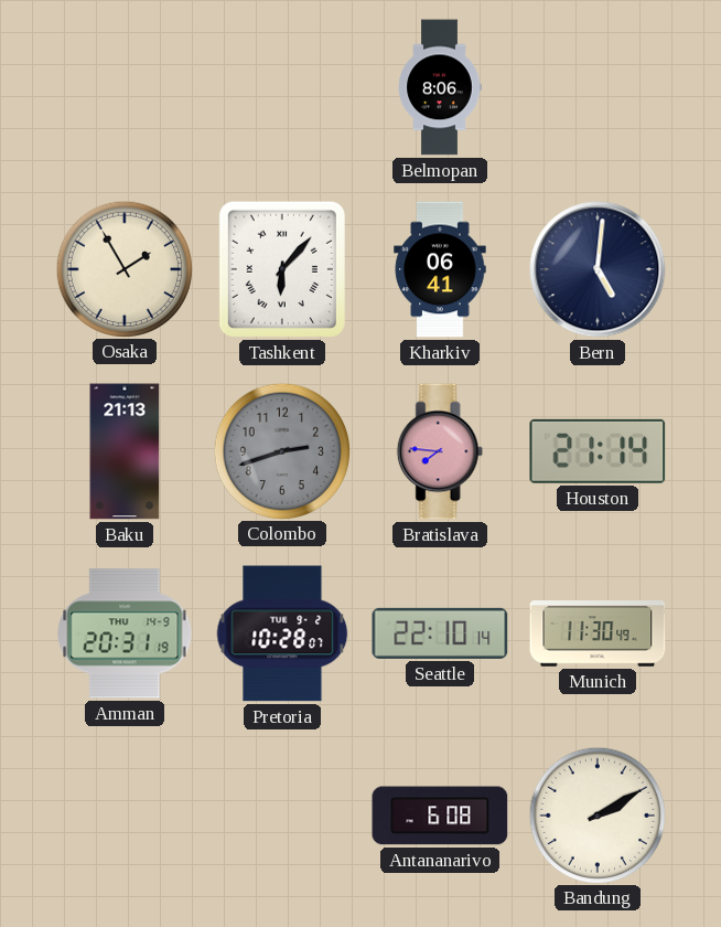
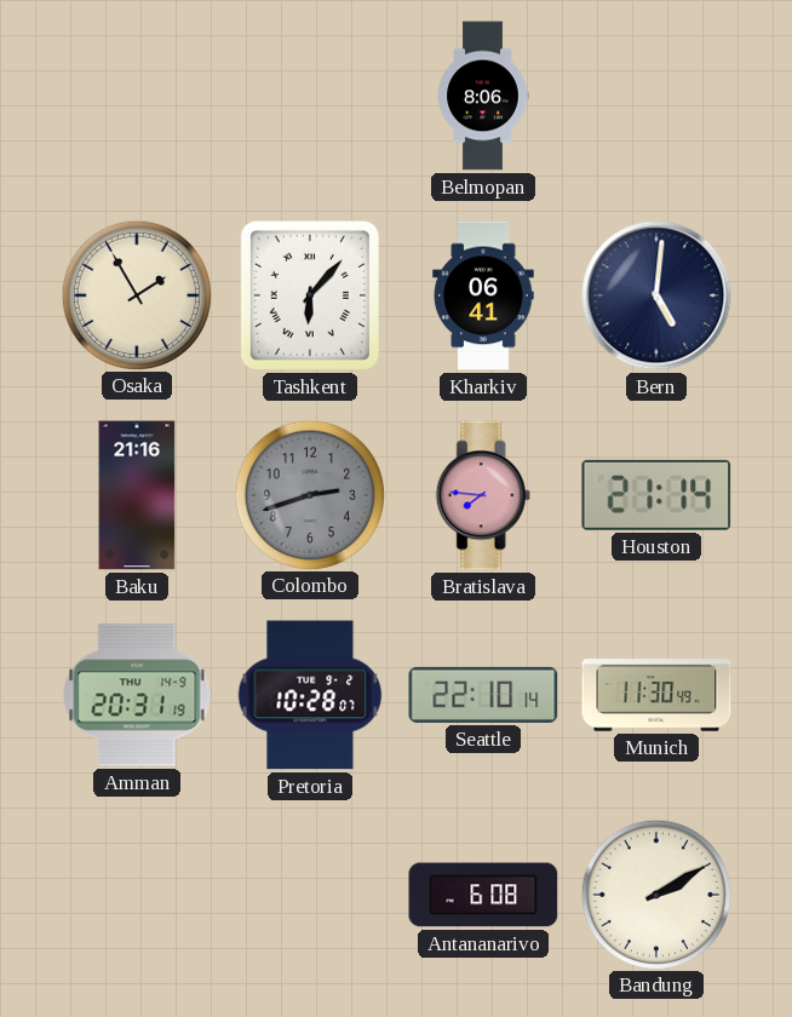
Baku: 21:13 -> 21:16 (137, 495)
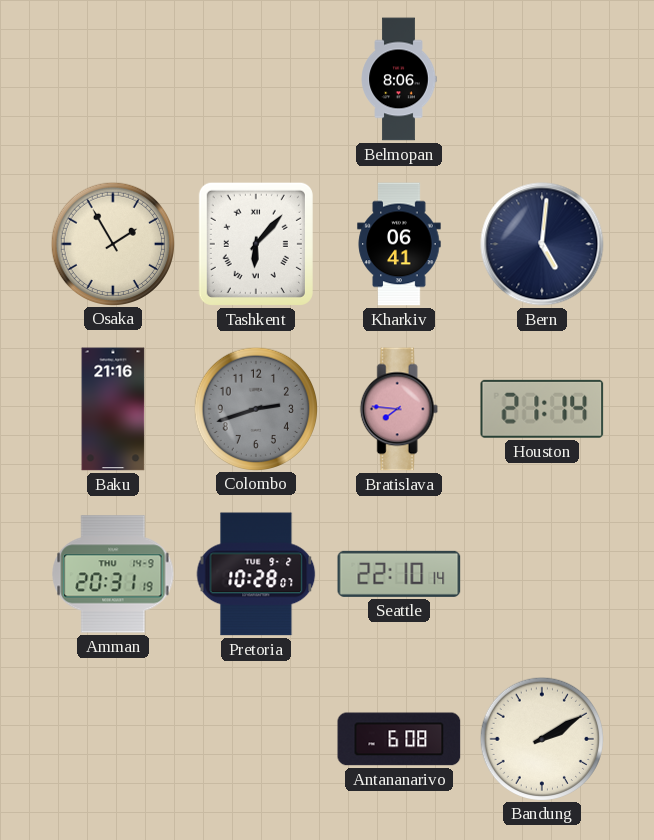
Munich: 11:30 -> none (656, 695)
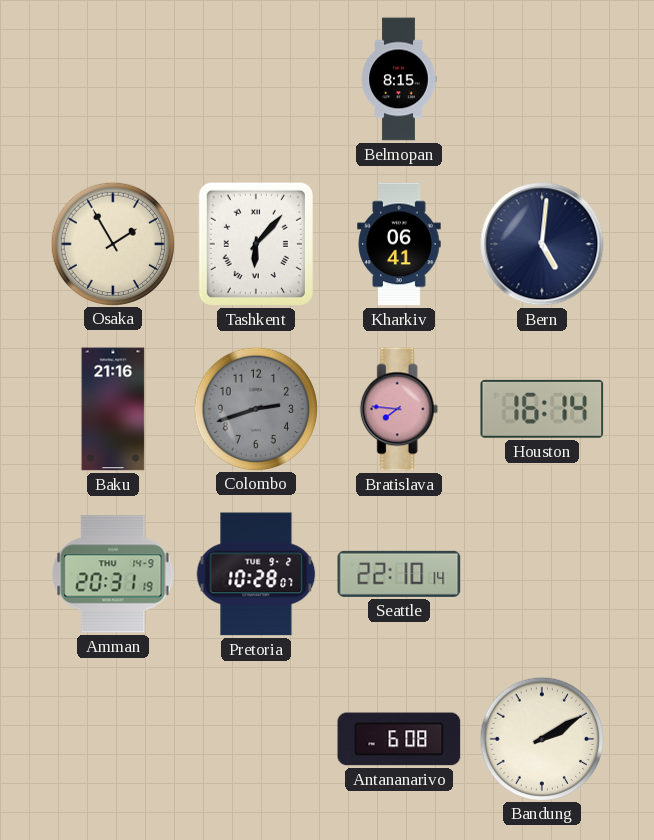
Belmopan: 8:06 -> 8:15 (399, 79)
Houston: 21:14 -> 16:14 (542, 409)
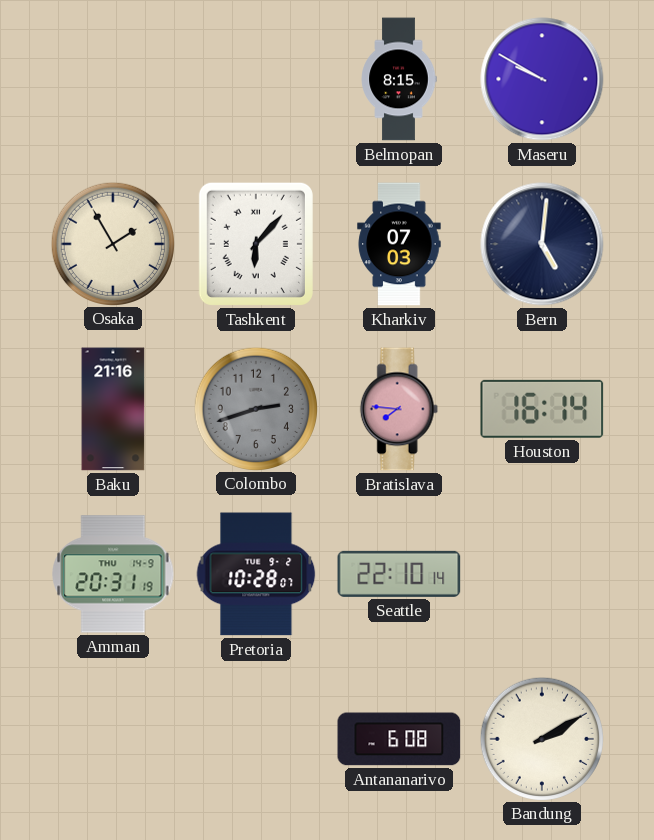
Maseru: none -> 9:50 (542, 79)
Kharkiv: 06:41 -> 07:03 (399, 244)
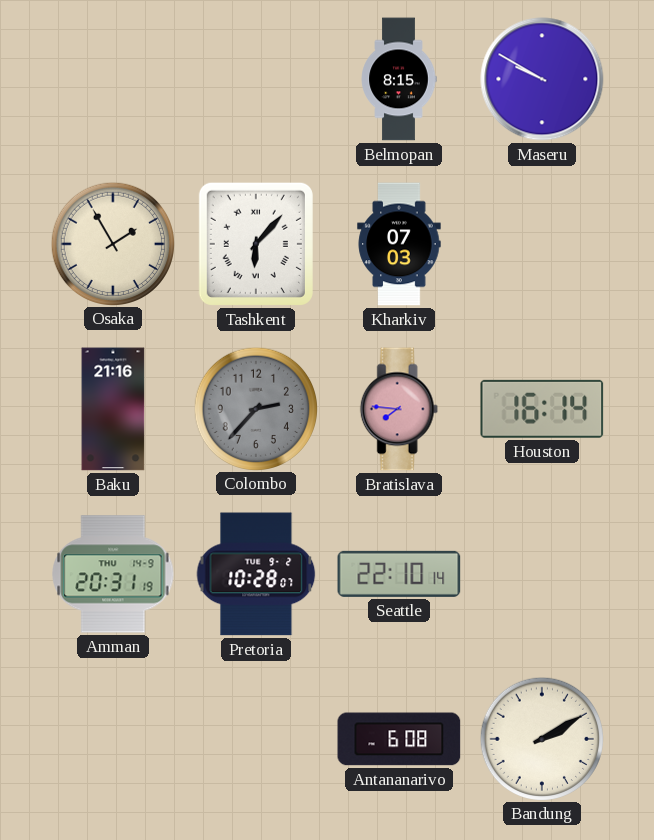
Bern: 5:01 -> none (542, 244)
Colombo: 2:42 -> 2:37 (255, 408)
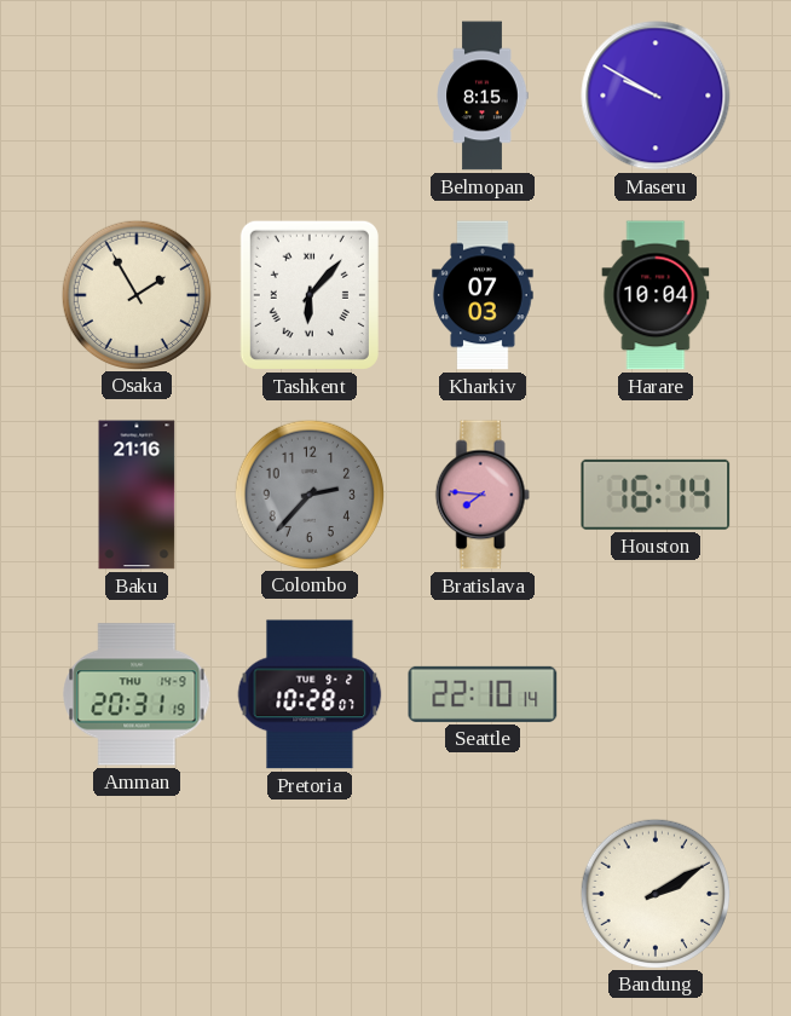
Harare: none -> 10:04 (656, 295)
Antananarivo: 6:08 -> none (399, 739)
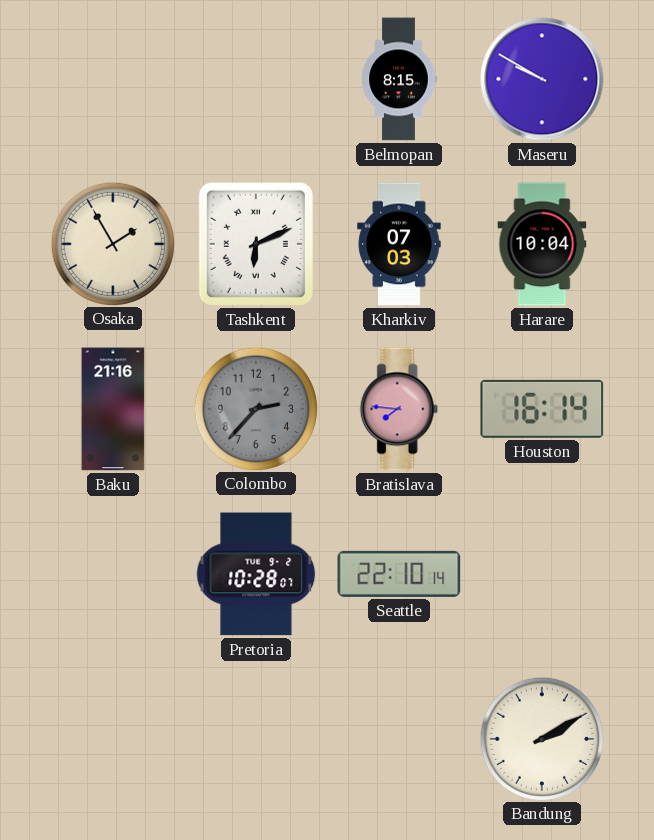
Tashkent: 6:07 -> 6:11 (256, 244)
Amman: 20:31 -> none (137, 694)
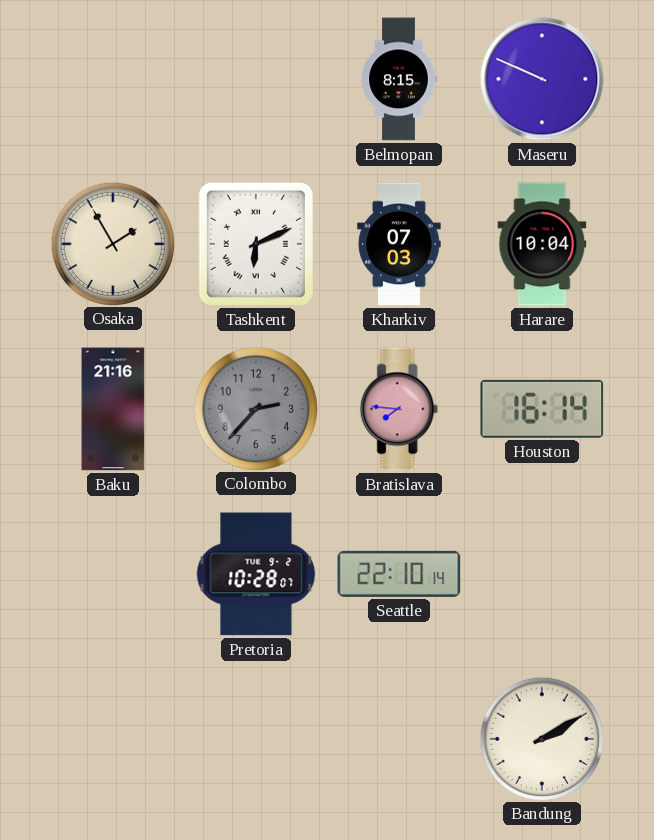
Maseru: 9:50 -> 9:49 (542, 79)
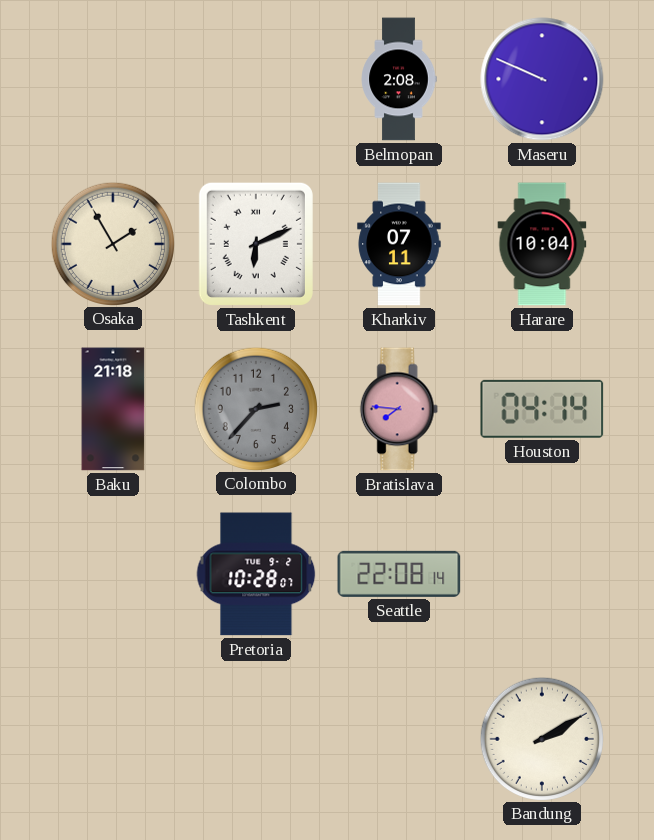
Belmopan: 8:15 -> 2:08 (399, 79)
Kharkiv: 07:03 -> 07:11 (399, 244)
Baku: 21:16 -> 21:18 (113, 409)
Houston: 16:14 -> 04:14 (542, 409)
Seattle: 22:10 -> 22:08 (399, 574)
